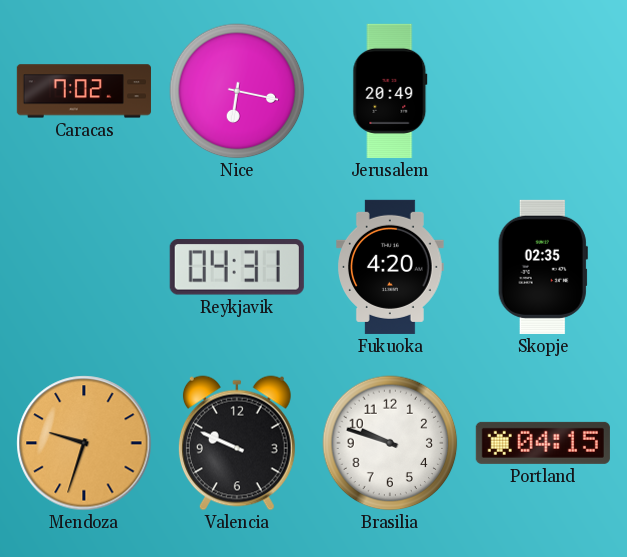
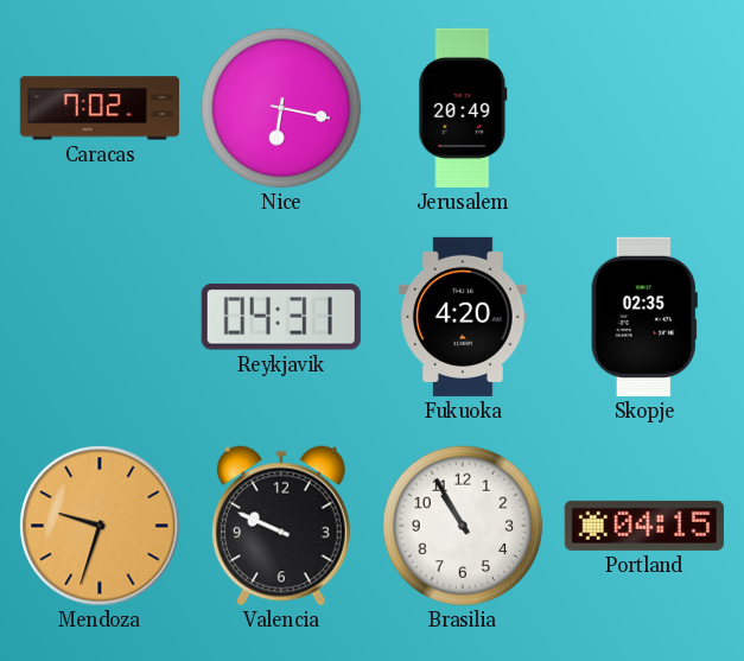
Brasilia: 9:48 -> 10:55 (463, 526)
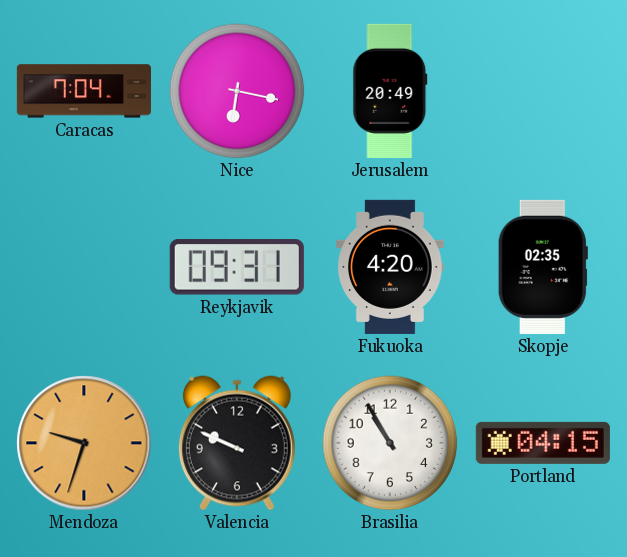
Caracas: 7:02 -> 7:04 (84, 91)
Reykjavik: 04:31 -> 09:31 (237, 267)
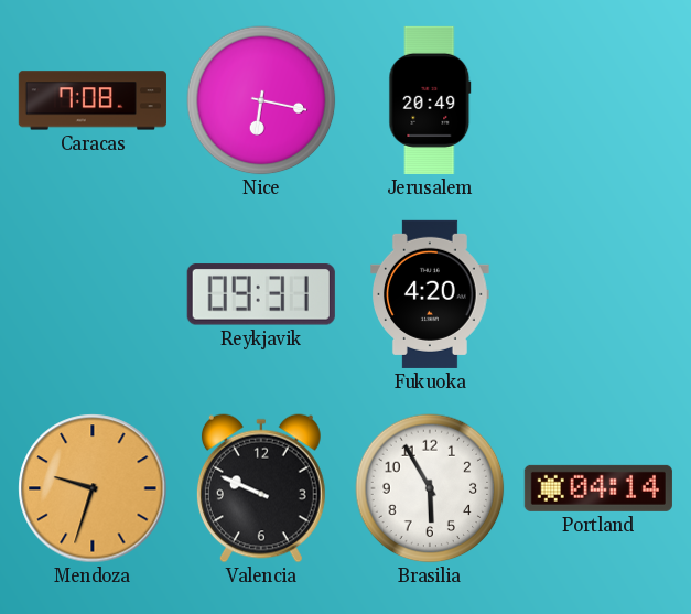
Caracas: 7:04 -> 7:08 (93, 100)
Skopje: 02:35 -> none (543, 267)
Brasilia: 10:55 -> 5:55 (430, 488)
Portland: 04:15 -> 04:14 (598, 488)
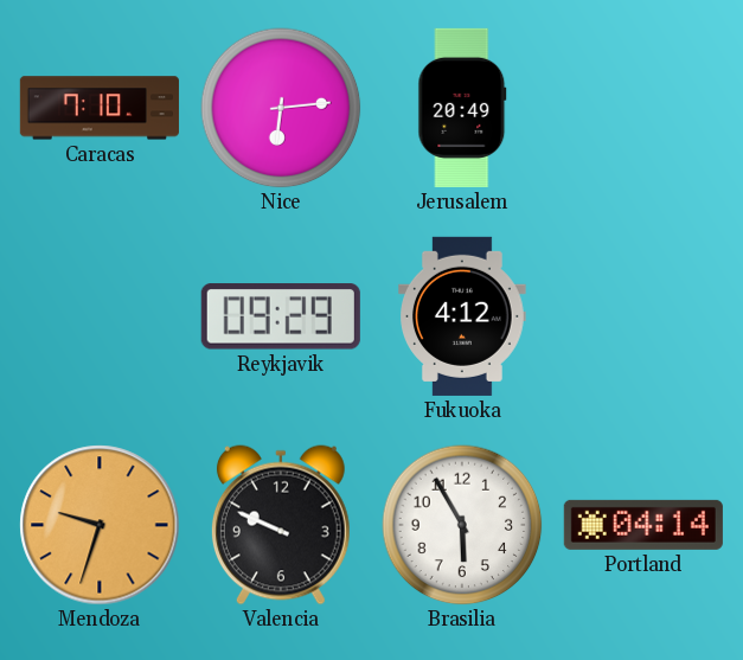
Caracas: 7:08 -> 7:10 (100, 108)
Nice: 6:17 -> 6:14 (281, 108)
Reykjavik: 09:31 -> 09:29 (281, 316)
Fukuoka: 4:20 -> 4:12 (463, 316)
